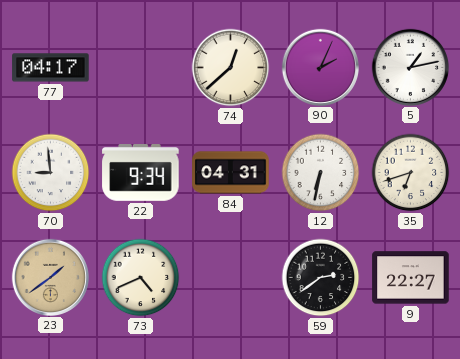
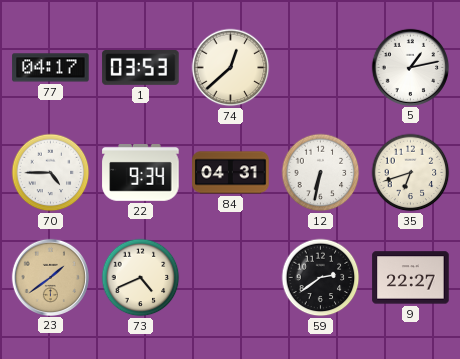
1: none -> 03:53 (141, 68)
90: 2:04 -> none (320, 67)
70: 8:59 -> 4:45 (51, 173)
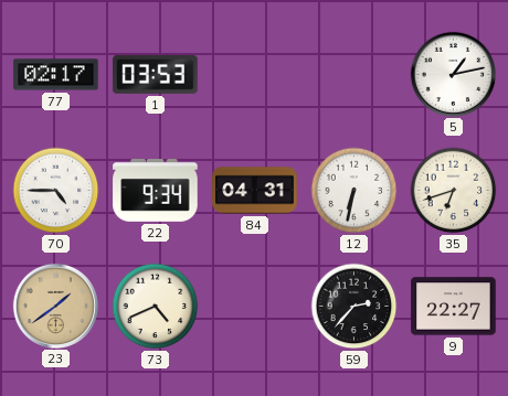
77: 04:17 -> 02:17 (56, 75)
74: 12:38 -> none (231, 68)
59: 2:39 -> 2:37 (354, 307)
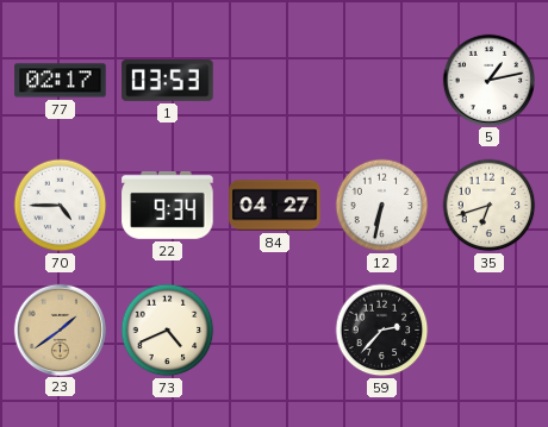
84: 04:31 -> 04:27 (275, 206)
9: 22:27 -> none (454, 307)
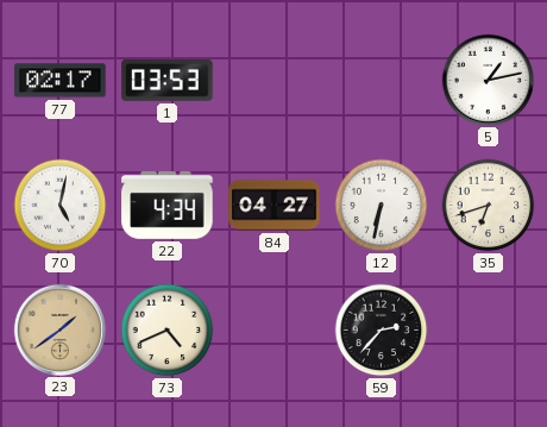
70: 4:45 -> 5:02 (61, 206)
22: 9:34 -> 4:34 (168, 206)
